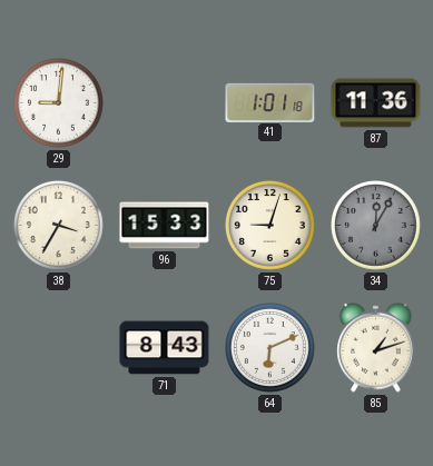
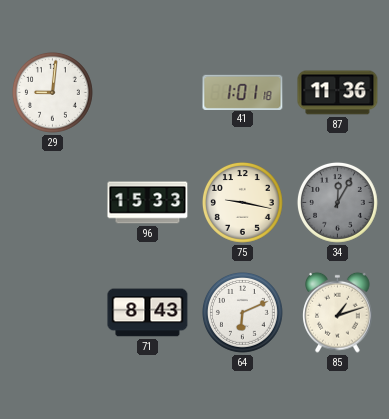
38: 3:35 -> none (59, 226)
75: 9:03 -> 9:17 (243, 203)
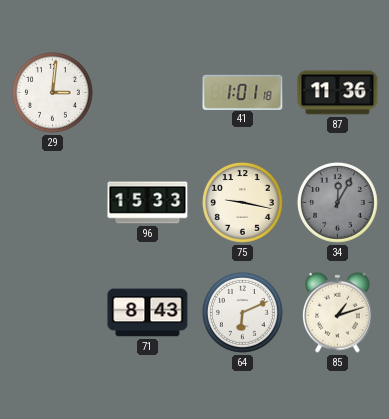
29: 9:01 -> 3:01 (53, 93)
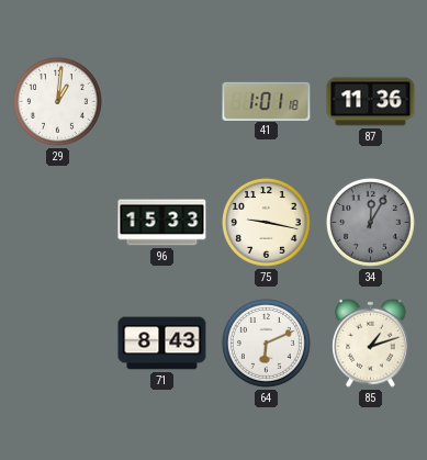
29: 3:01 -> 1:01 (58, 102)
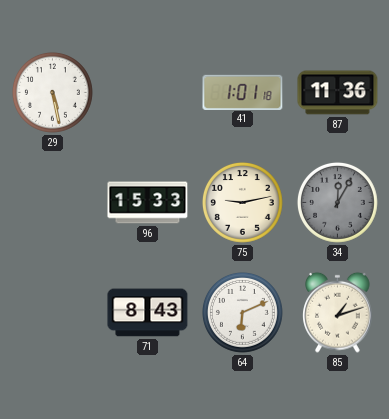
29: 1:01 -> 5:28 (53, 93)
75: 9:17 -> 9:13 (243, 203)
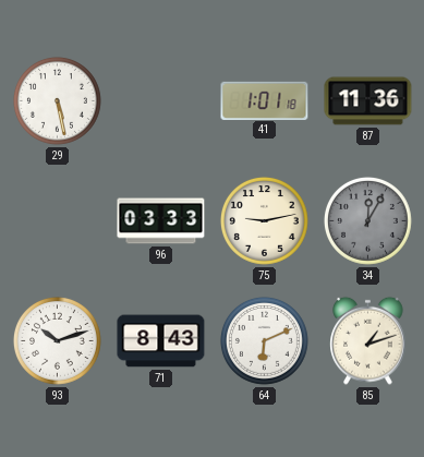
96: 15:33 -> 03:33 (161, 221)
93: none -> 10:12 (58, 341)
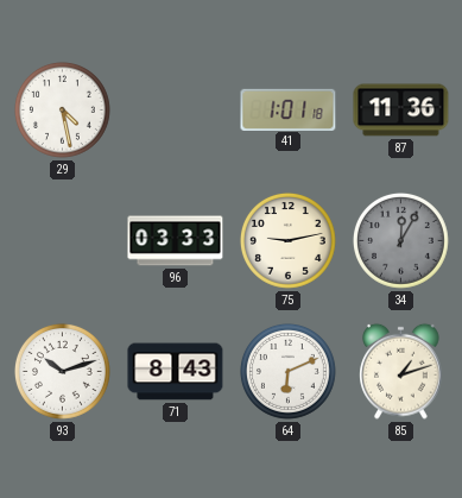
29: 5:28 -> 4:28 (63, 111)
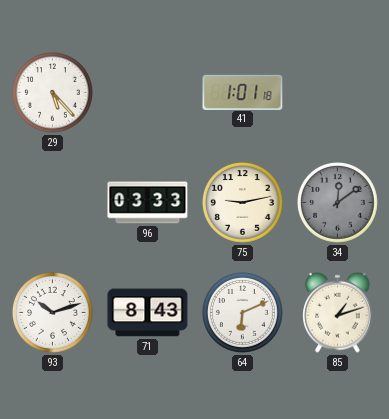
29: 4:28 -> 5:23 (53, 93)
87: 11:36 -> none (401, 111)
34: 12:05 -> 12:09 (338, 203)
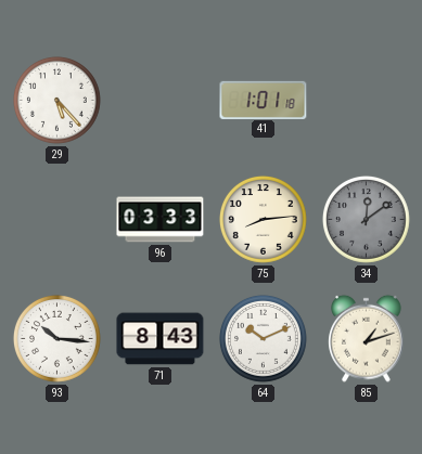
75: 9:13 -> 8:14 (264, 220)
93: 10:12 -> 10:16 (57, 339)
64: 6:11 -> 10:11 (264, 339)
